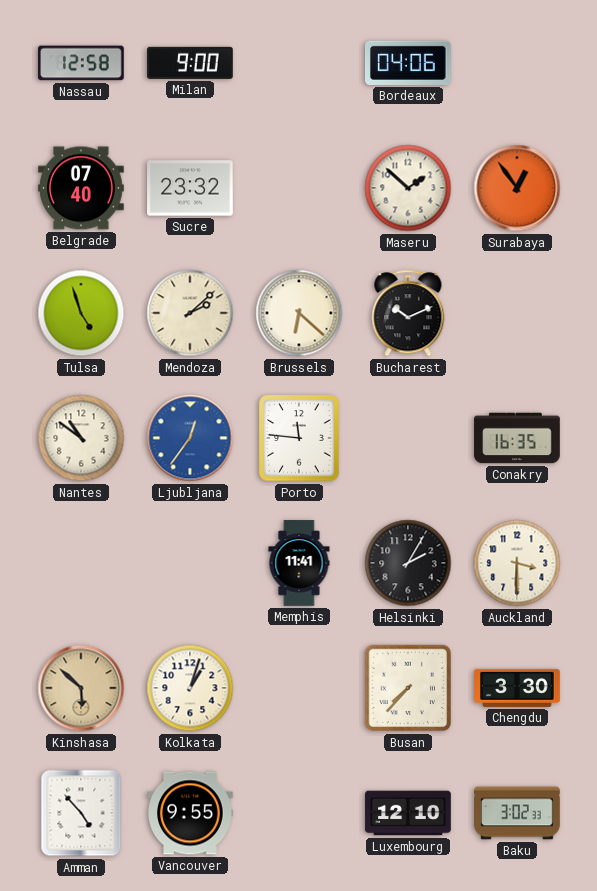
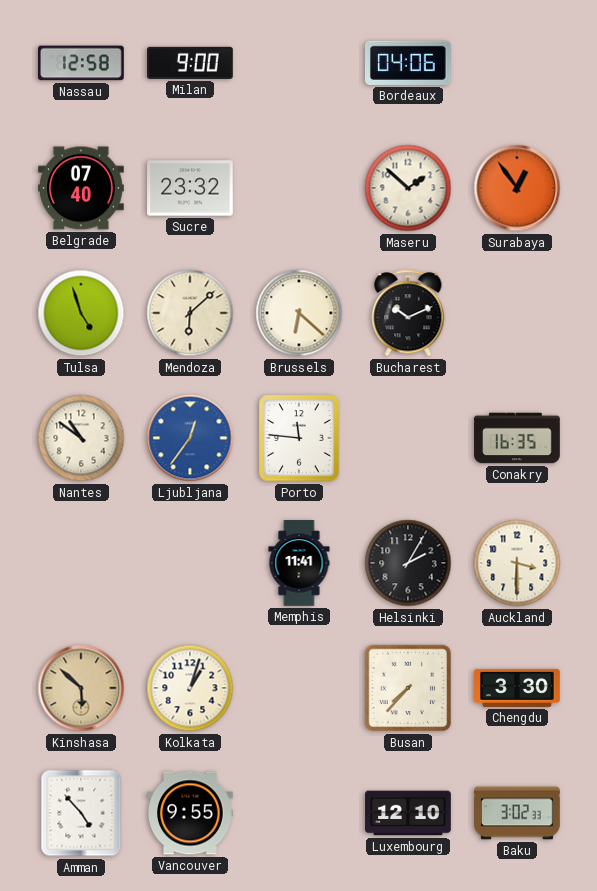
Mendoza: 2:08 -> 6:08 (190, 313)
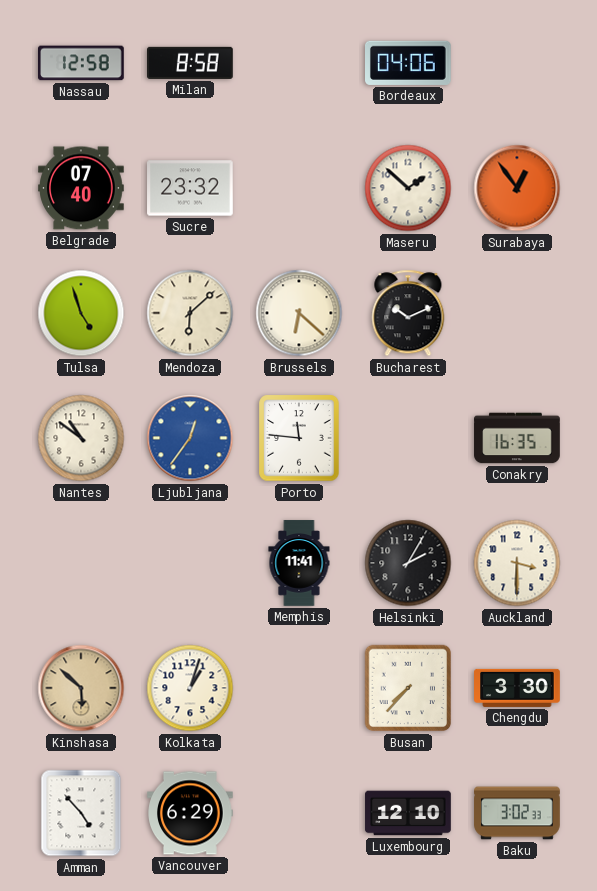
Milan: 9:00 -> 8:58 (191, 63)
Vancouver: 9:55 -> 6:29 (190, 813)
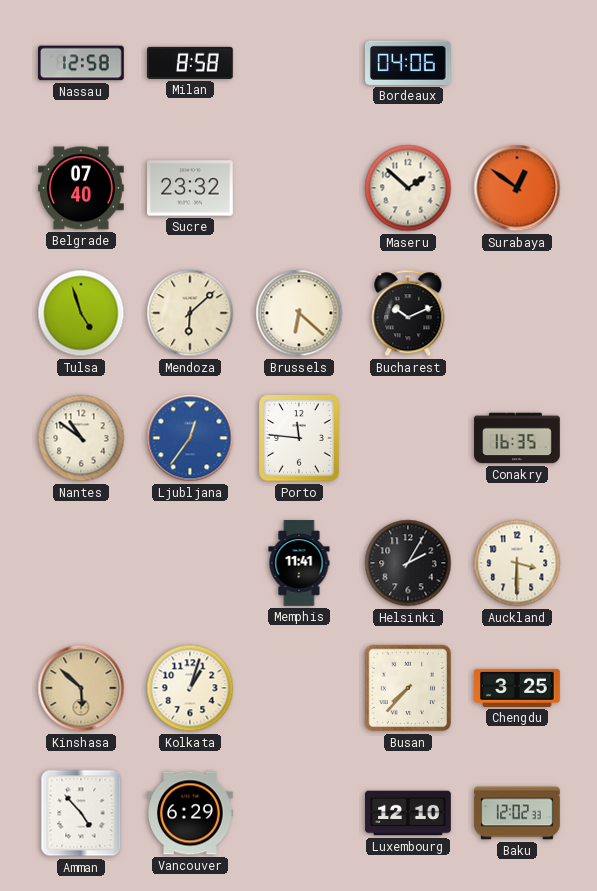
Surabaya: 12:54 -> 12:51 (517, 188)
Chengdu: 3:30 -> 3:25 (517, 688)
Baku: 3:02 -> 12:02 (517, 813)
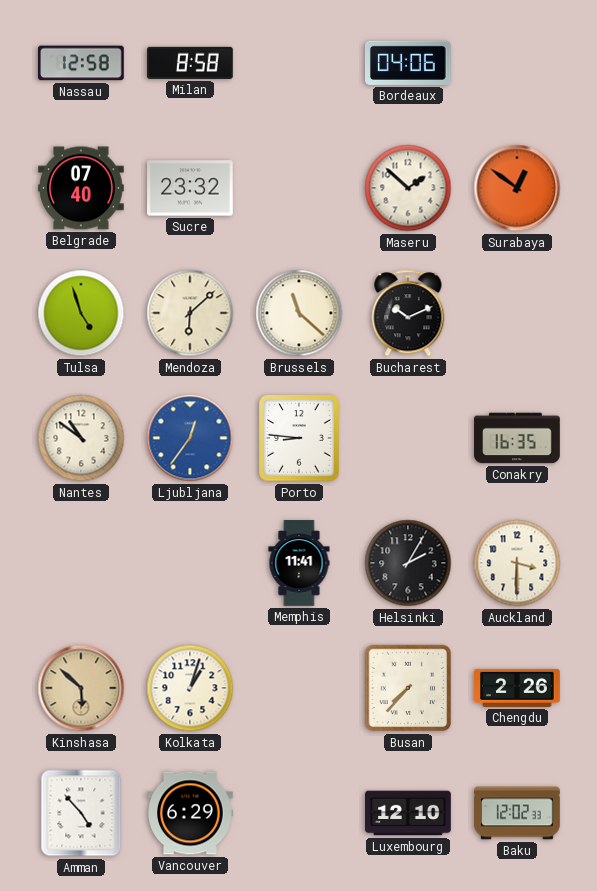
Brussels: 6:22 -> 11:22 (299, 313)
Porto: 11:46 -> 8:46 (299, 438)
Chengdu: 3:25 -> 2:26 (517, 688)
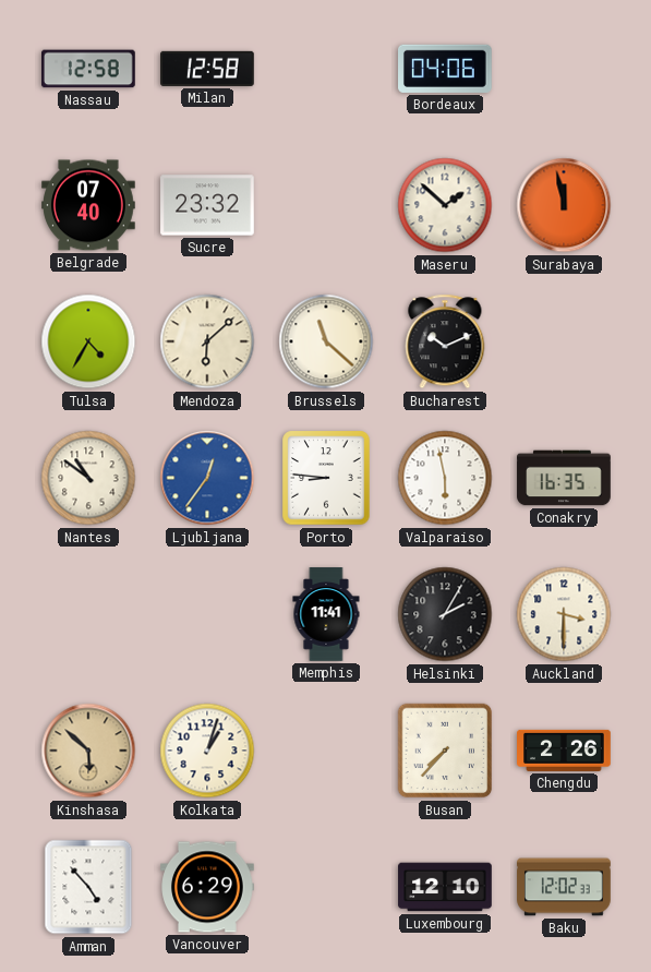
Milan: 8:58 -> 12:58 (208, 69)
Surabaya: 12:51 -> 11:58 (564, 205)
Tulsa: 4:57 -> 4:35 (88, 341)
Valparaiso: none -> 5:58 (445, 478)
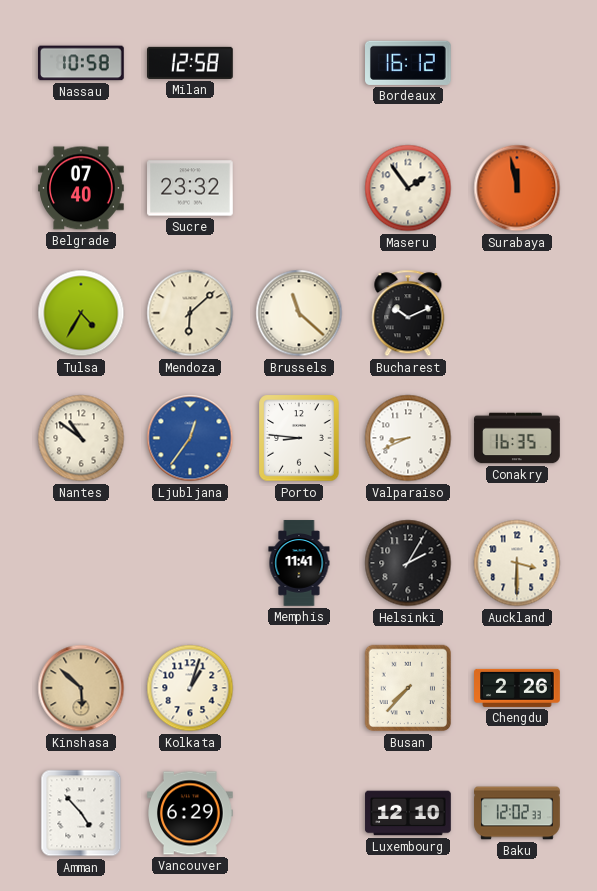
Nassau: 12:58 -> 10:58 (82, 63)
Bordeaux: 04:06 -> 16:12 (409, 63)
Maseru: 1:52 -> 1:54 (408, 188)
Valparaiso: 5:58 -> 8:41 (408, 438)
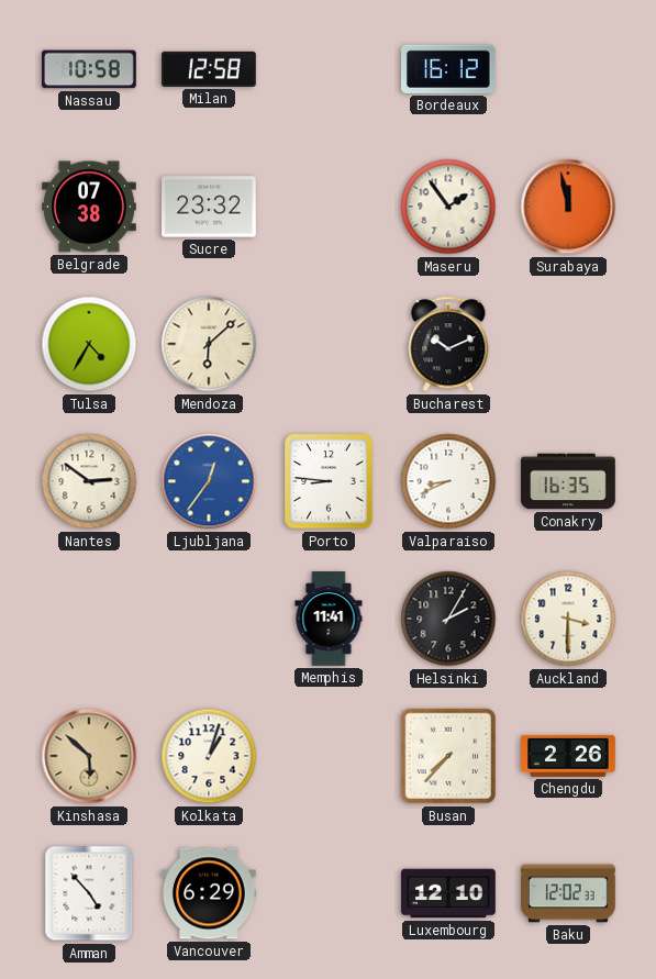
Belgrade: 07:40 -> 07:38 (89, 207)
Brussels: 11:22 -> none (299, 313)
Nantes: 10:51 -> 2:51 (89, 481)
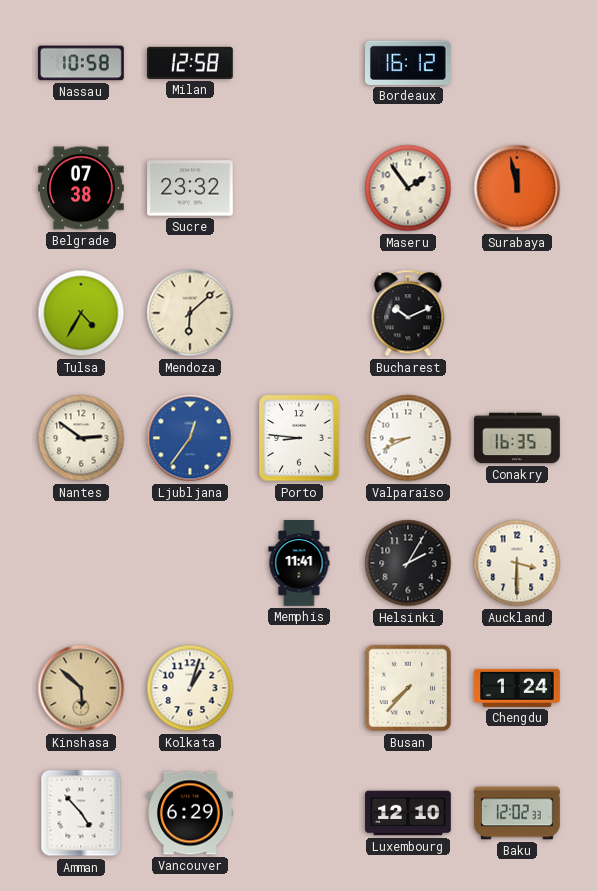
Chengdu: 2:26 -> 1:24 (517, 688)
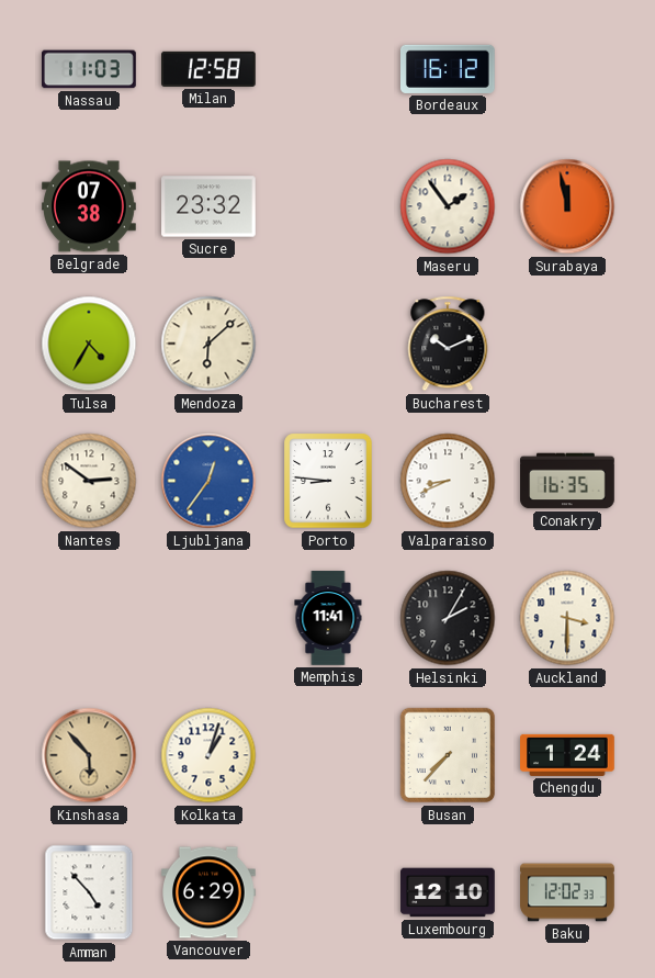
Nassau: 10:58 -> 11:03 (90, 69)
Kinshasa: 5:52 -> 5:53 (89, 755)
